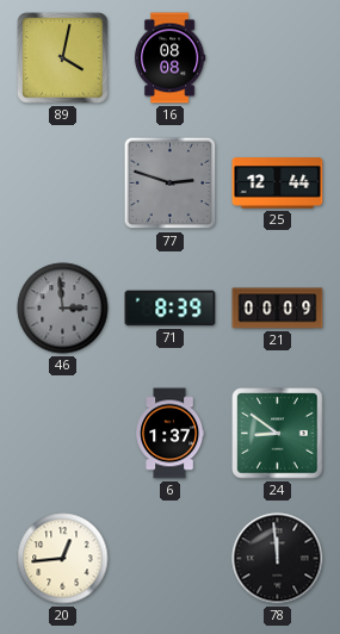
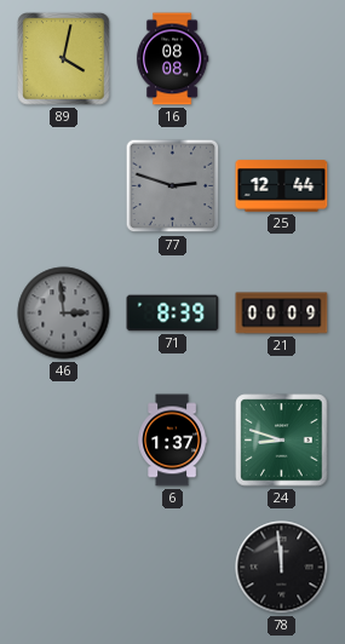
24: 8:51 -> 8:48 (282, 441)
20: 12:44 -> none (63, 559)
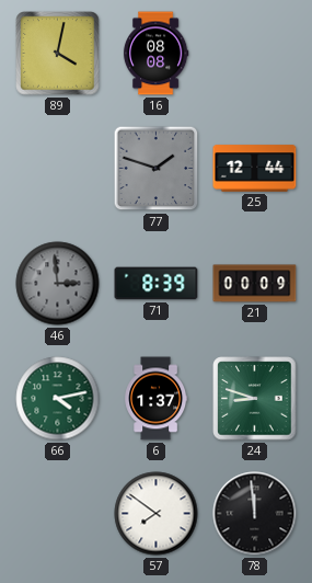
77: 2:48 -> 1:48 (157, 169)
66: none -> 4:13 (58, 399)
57: none -> 7:51 (157, 514)
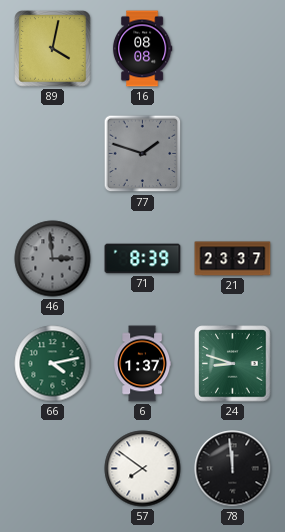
25: 12:44 -> none (255, 169)
21: 00:09 -> 23:37 (233, 259)
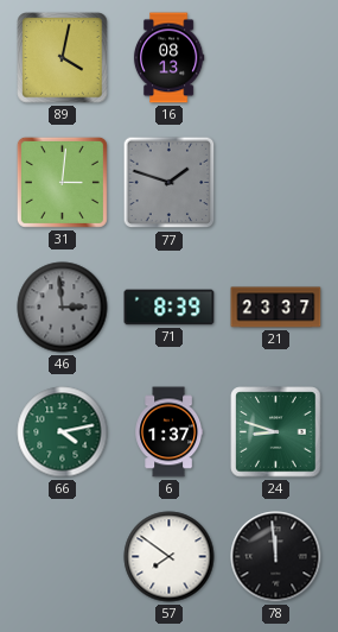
16: 08:08 -> 08:13 (168, 58)
31: none -> 3:01 (62, 182)
